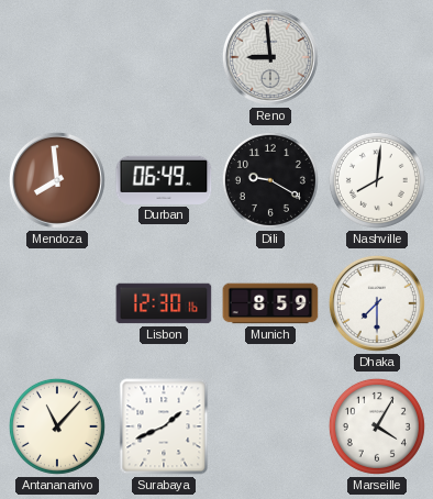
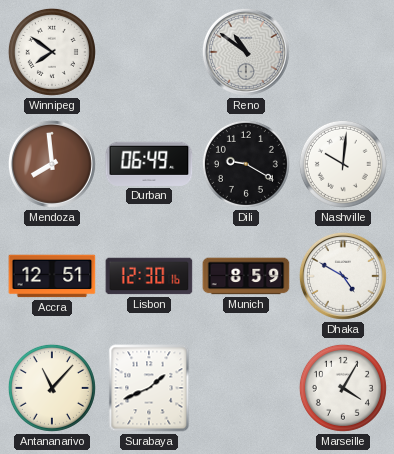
Winnipeg: none -> 7:51 (52, 52)
Reno: 8:59 -> 10:51 (246, 52)
Nashville: 8:01 -> 10:01 (343, 164)
Accra: none -> 12:51 (52, 276)
Dhaka: 7:30 -> 4:50 (343, 276)
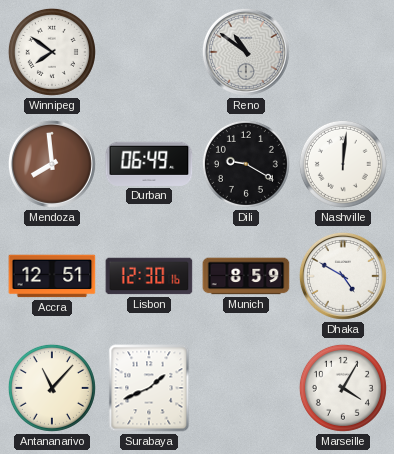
Nashville: 10:01 -> 12:01 (343, 164)
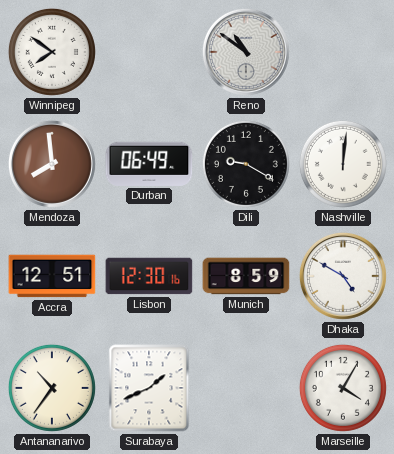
Antananarivo: 11:07 -> 10:36 (52, 388)
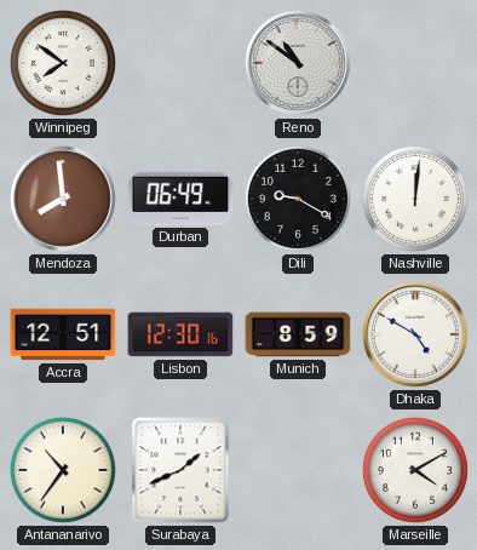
Marseille: 4:05 -> 4:10 (415, 470)
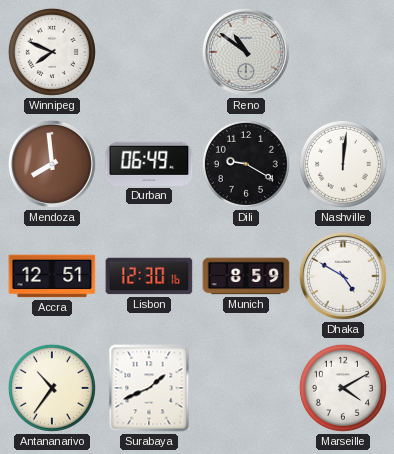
Winnipeg: 7:51 -> 7:49 (52, 52)
